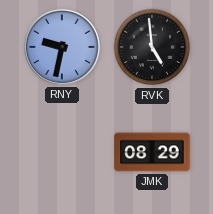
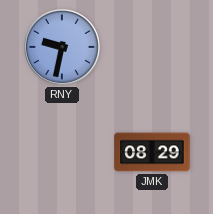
RVK: 4:59 -> none (152, 47)
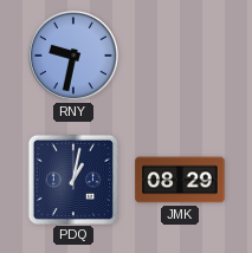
PDQ: none -> 1:02 (72, 179)
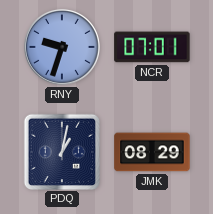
RNY: 9:32 -> 9:33 (62, 47)
NCR: none -> 07:01 (152, 47)
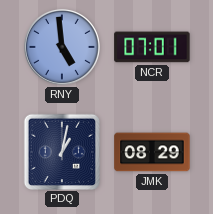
RNY: 9:33 -> 4:59 (62, 47)
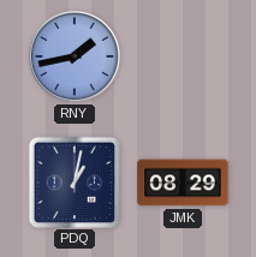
RNY: 4:59 -> 1:43 (75, 56)
NCR: 07:01 -> none (152, 47)
